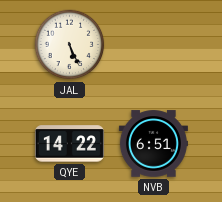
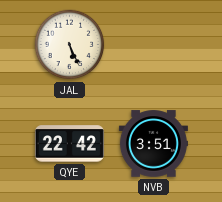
QYE: 14:22 -> 22:42 (69, 144)
NVB: 6:51 -> 3:51 (153, 144)
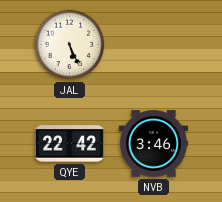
NVB: 3:51 -> 3:46 (153, 144)
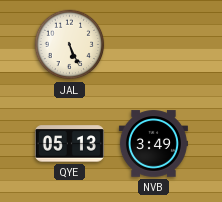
QYE: 22:42 -> 05:13 (69, 144)
NVB: 3:46 -> 3:49 (153, 144)
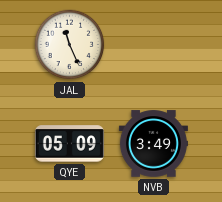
JAL: 5:26 -> 11:26 (70, 45)
QYE: 05:13 -> 05:09 (69, 144)
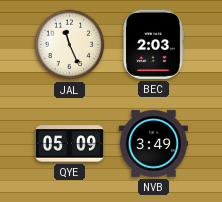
BEC: none -> 2:03 (153, 44)
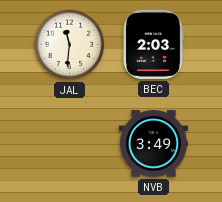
JAL: 11:26 -> 11:31 (70, 45)
QYE: 05:09 -> none (69, 144)
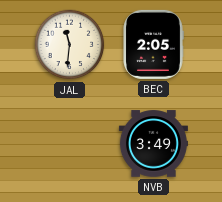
BEC: 2:03 -> 2:05 (153, 44)
